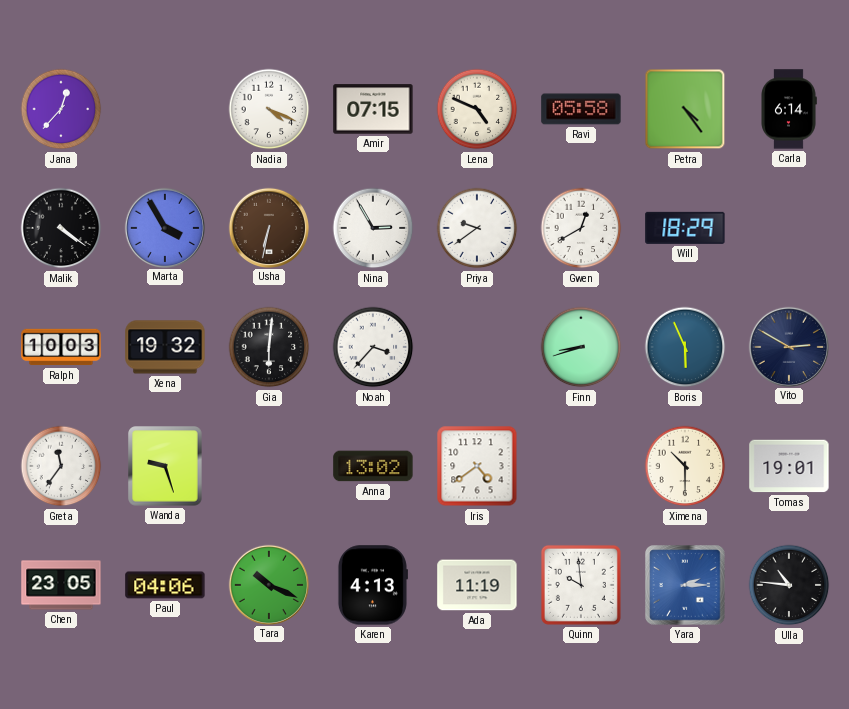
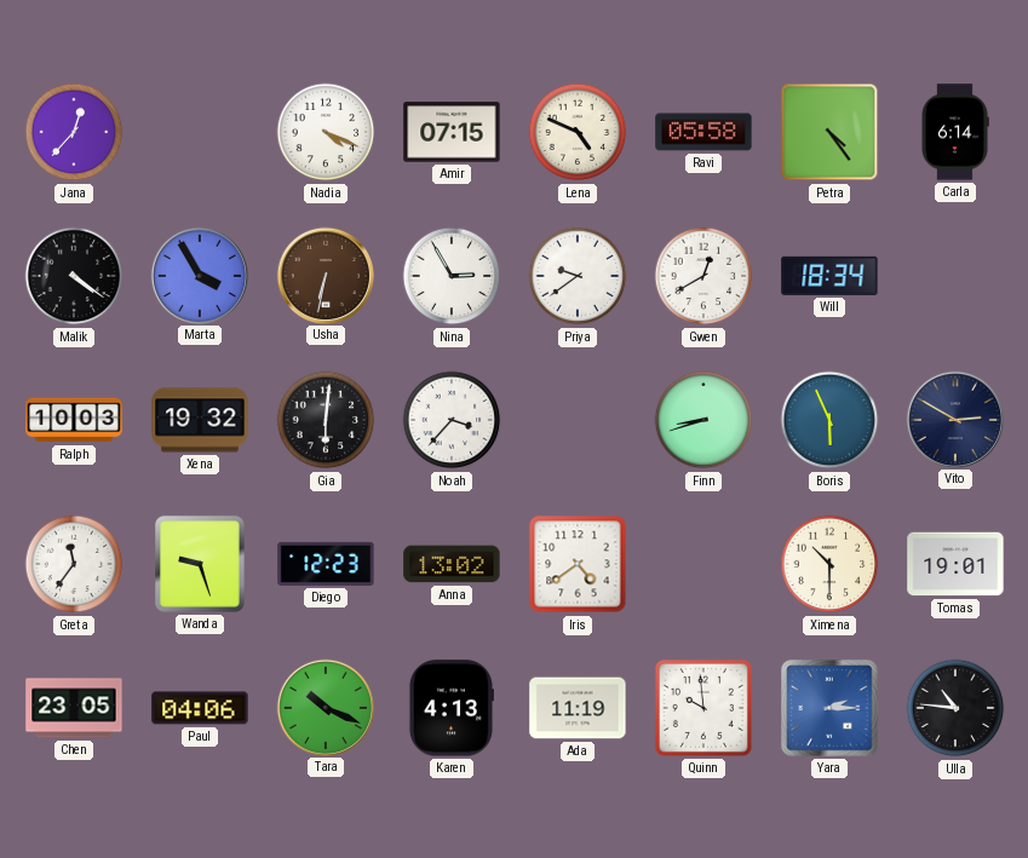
Will: 18:29 -> 18:34 (829, 276)
Diego: none -> 12:23 (326, 564)
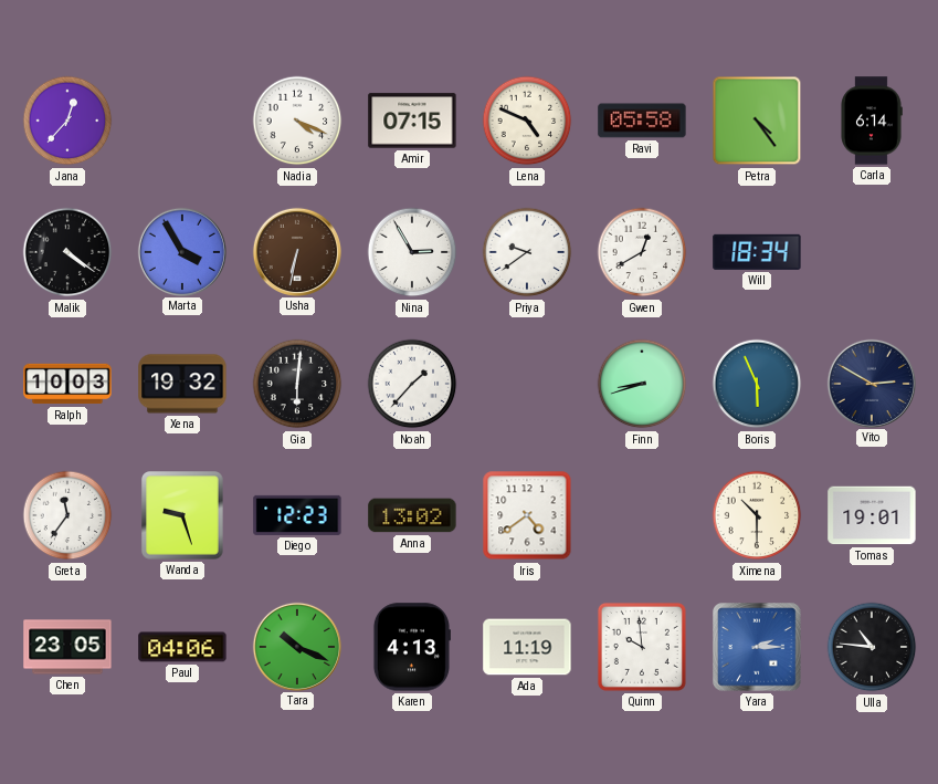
Noah: 3:37 -> 1:37 (412, 384)
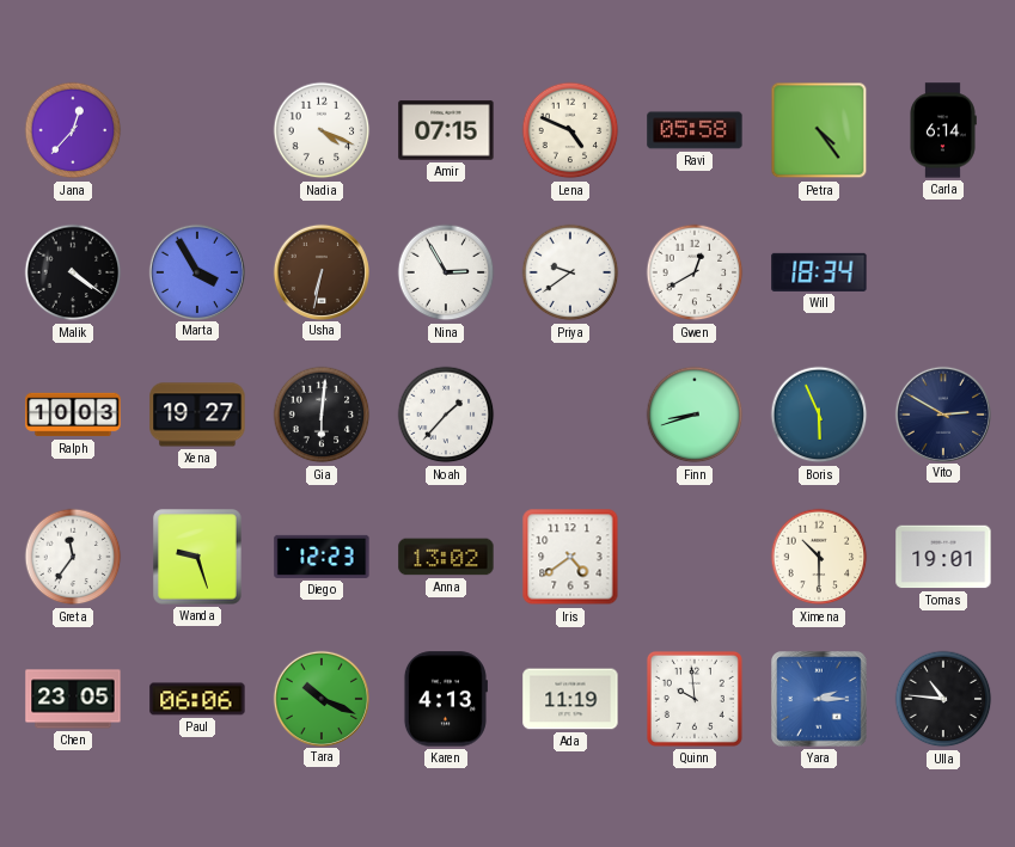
Xena: 19:32 -> 19:27 (197, 415)
Paul: 04:06 -> 06:06 (197, 699)
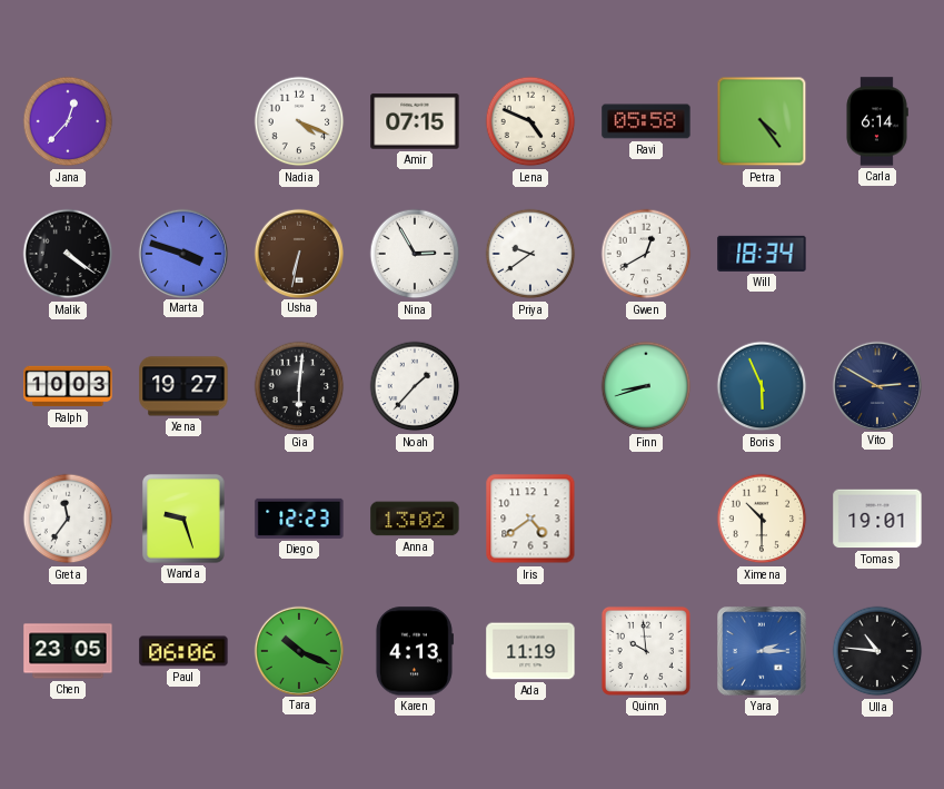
Marta: 3:55 -> 3:48 (182, 253)
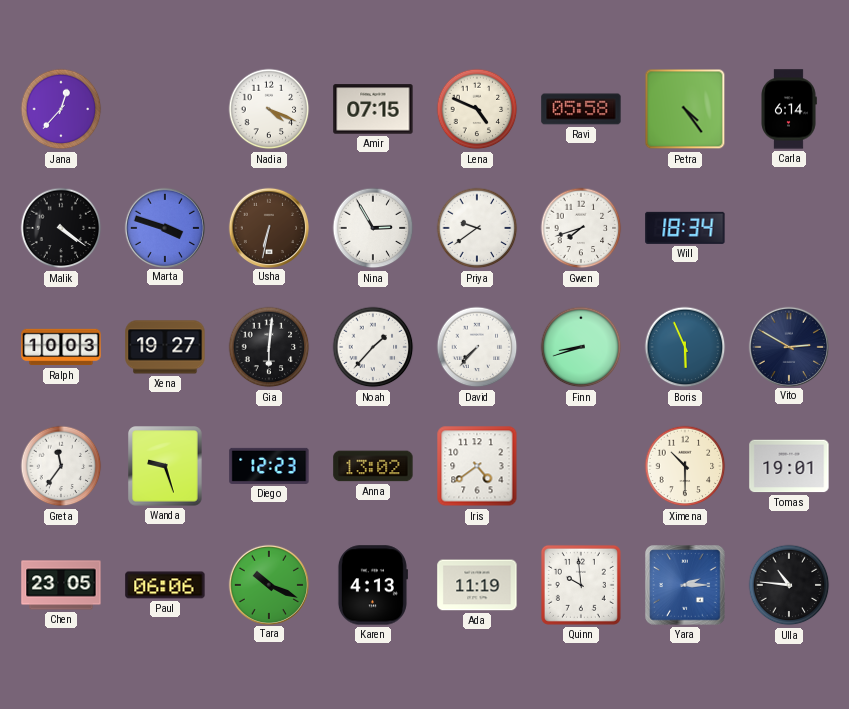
Gwen: 12:40 -> 7:42 (581, 228)
David: none -> 7:37 (477, 347)
